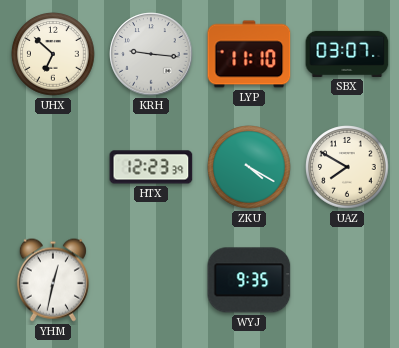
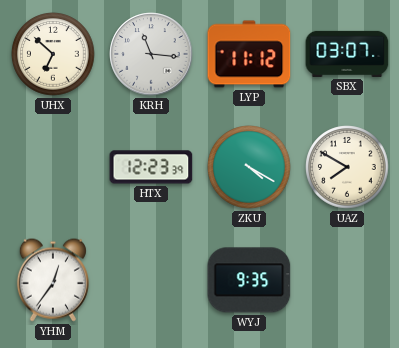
KRH: 9:16 -> 11:16 (151, 54)
LYP: 11:10 -> 11:12 (249, 54)
YHM: 12:32 -> 12:36 (53, 280)
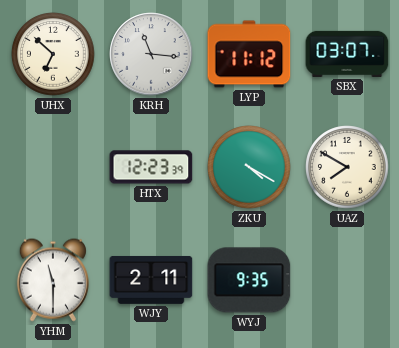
YHM: 12:36 -> 11:30 (53, 280)
WJY: none -> 2:11 (151, 280)
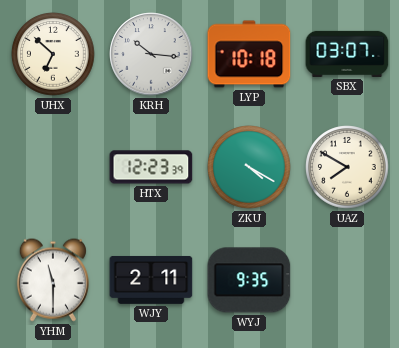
KRH: 11:16 -> 10:16 (151, 54)
LYP: 11:12 -> 10:18 (249, 54)
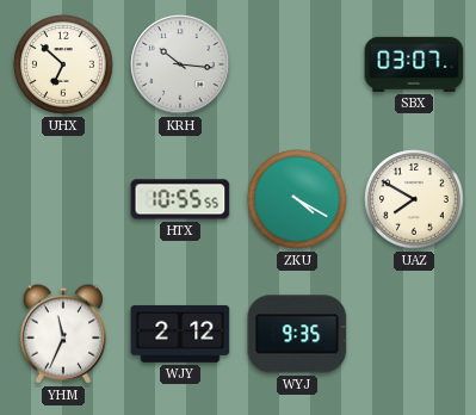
LYP: 10:18 -> none (249, 54)
HTX: 12:23 -> 10:55 (180, 199)
YHM: 11:30 -> 11:34 (63, 334)
WJY: 2:11 -> 2:12 (180, 334)
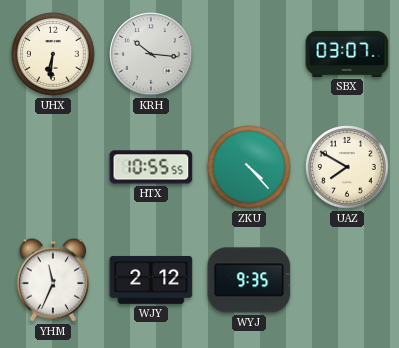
UHX: 6:52 -> 6:31 (53, 54)
ZKU: 4:20 -> 4:23 (249, 167)
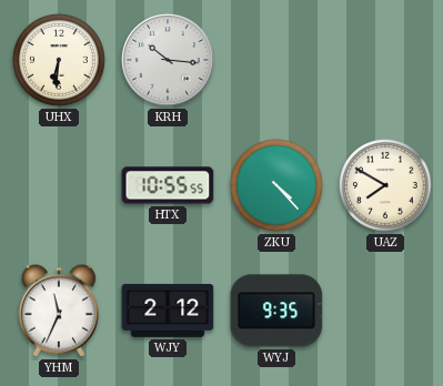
SBX: 03:07 -> none (347, 54)
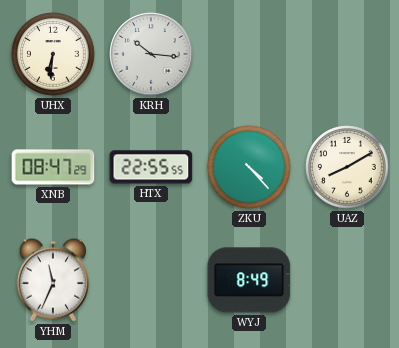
XNB: none -> 08:47 (53, 167)
HTX: 10:55 -> 22:55 (151, 167)
UAZ: 7:50 -> 8:10 (347, 167)
WJY: 2:12 -> none (168, 311)
WYJ: 9:35 -> 8:49 (249, 280)
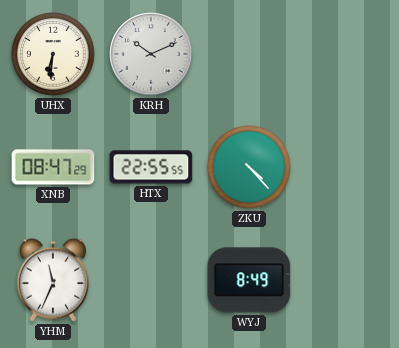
KRH: 10:16 -> 10:11 (151, 54)
UAZ: 8:10 -> none (347, 167)
